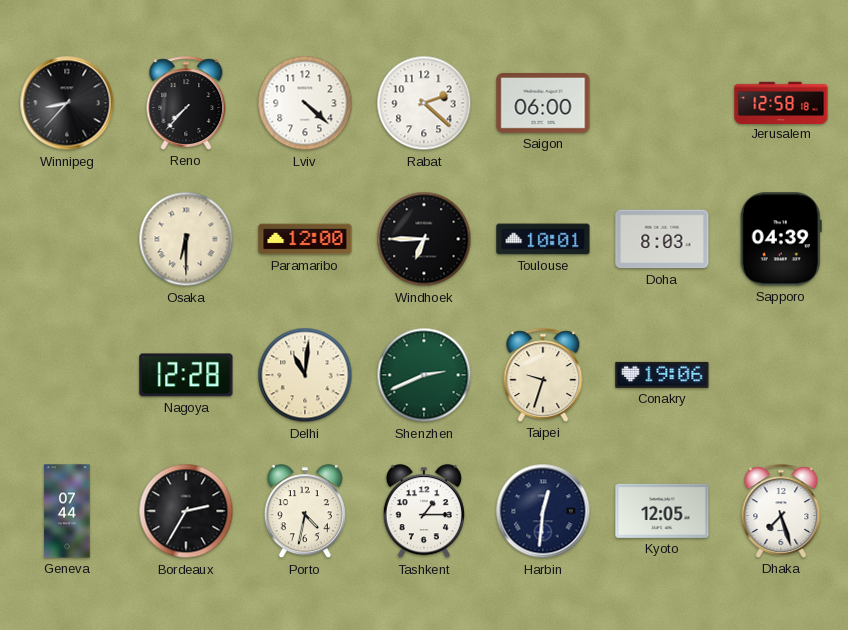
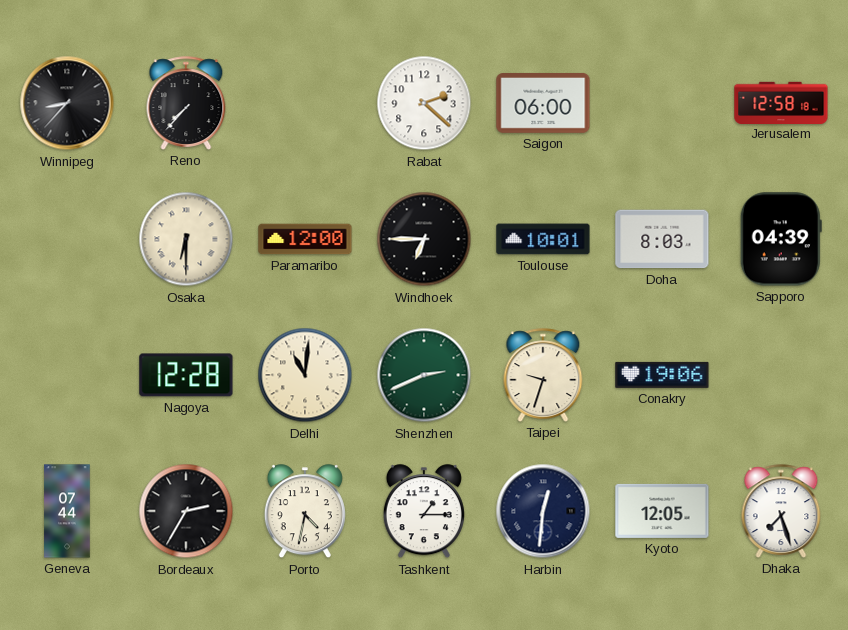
Lviv: 4:22 -> none (305, 103)
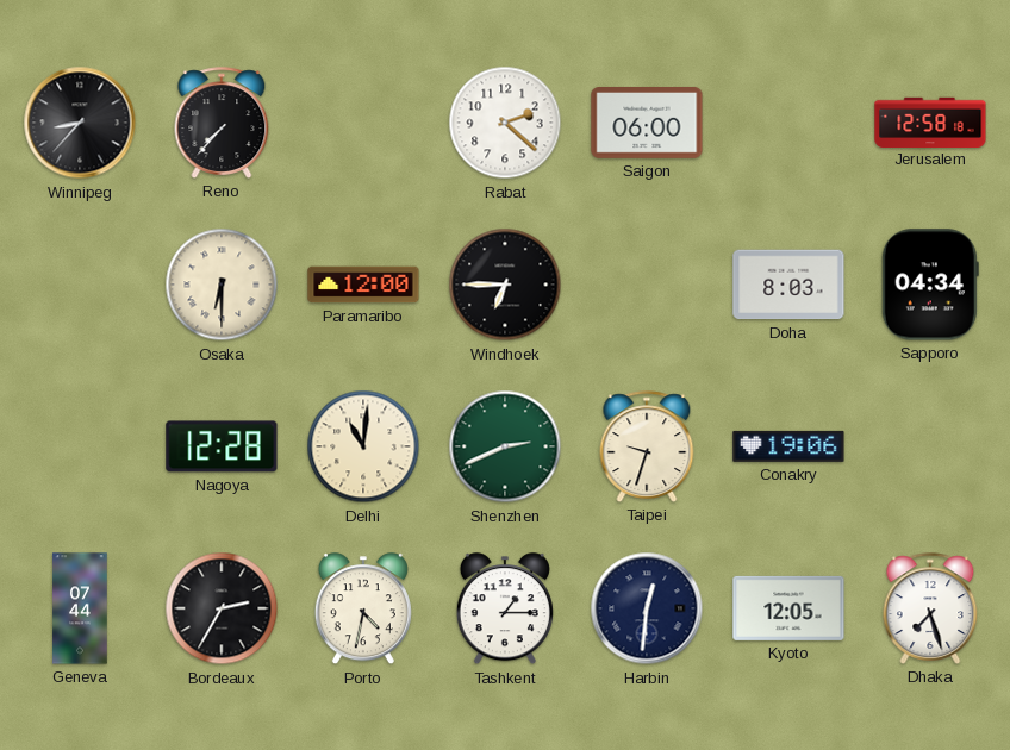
Toulouse: 10:01 -> none (543, 239)
Sapporo: 04:39 -> 04:34 (930, 285)
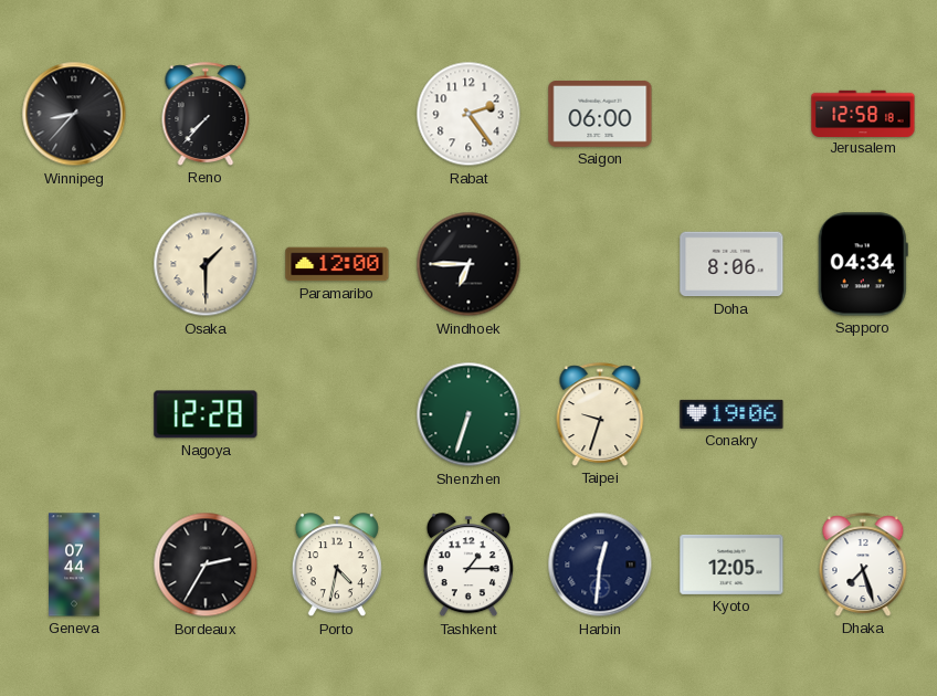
Rabat: 2:22 -> 2:24 (468, 114)
Osaka: 6:30 -> 1:30 (206, 264)
Doha: 8:03 -> 8:06 (731, 264)
Delhi: 11:01 -> none (363, 446)
Shenzhen: 2:41 -> 6:33 (468, 414)
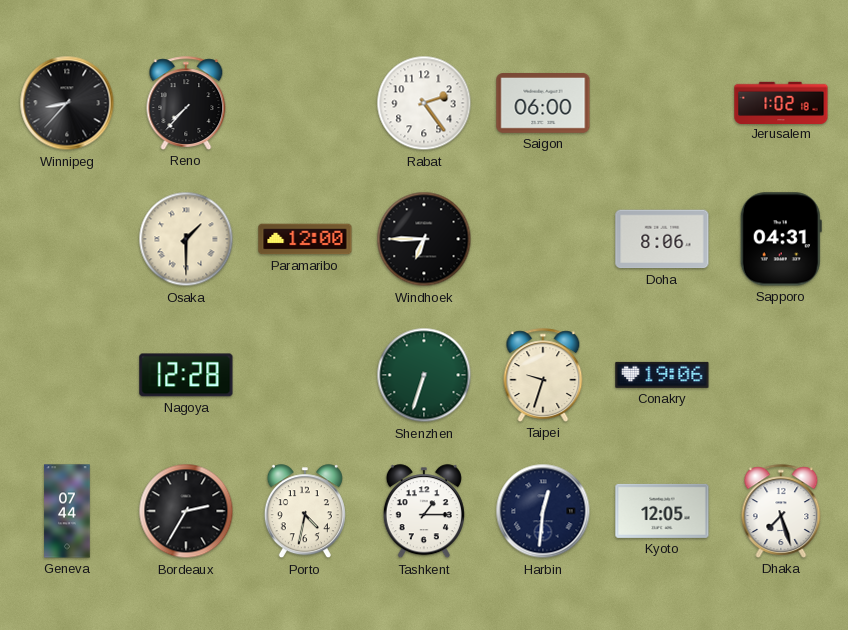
Jerusalem: 12:58 -> 1:02 (781, 102)
Sapporo: 04:34 -> 04:31 (781, 239)
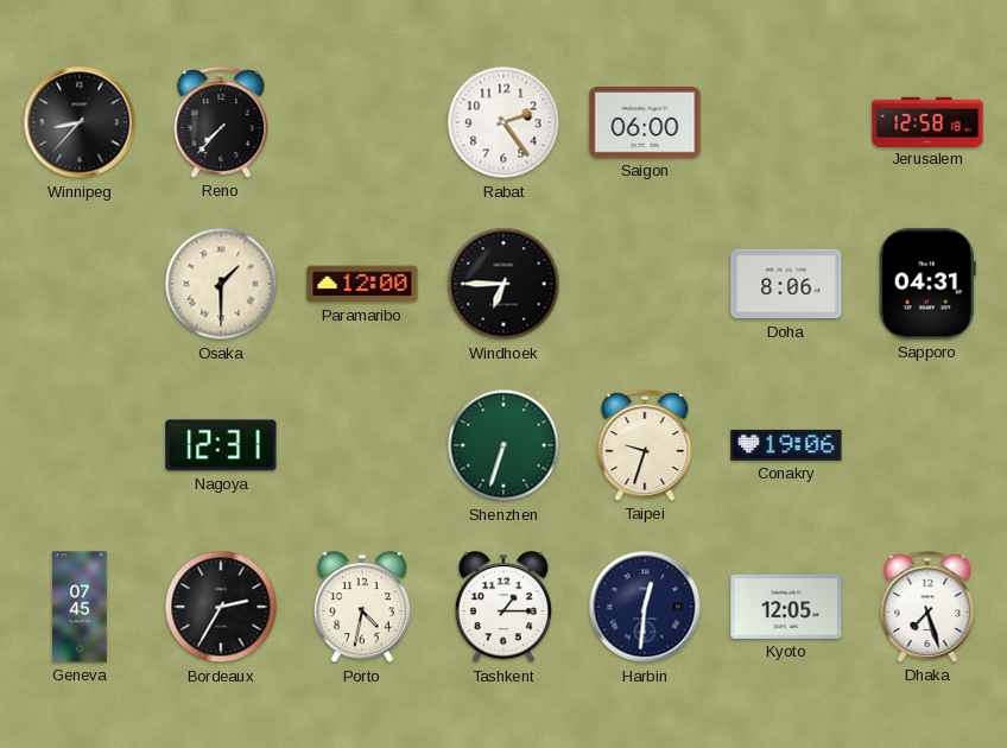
Jerusalem: 1:02 -> 12:58 (927, 121)
Nagoya: 12:28 -> 12:31 (221, 445)
Geneva: 07:44 -> 07:45 (80, 607)
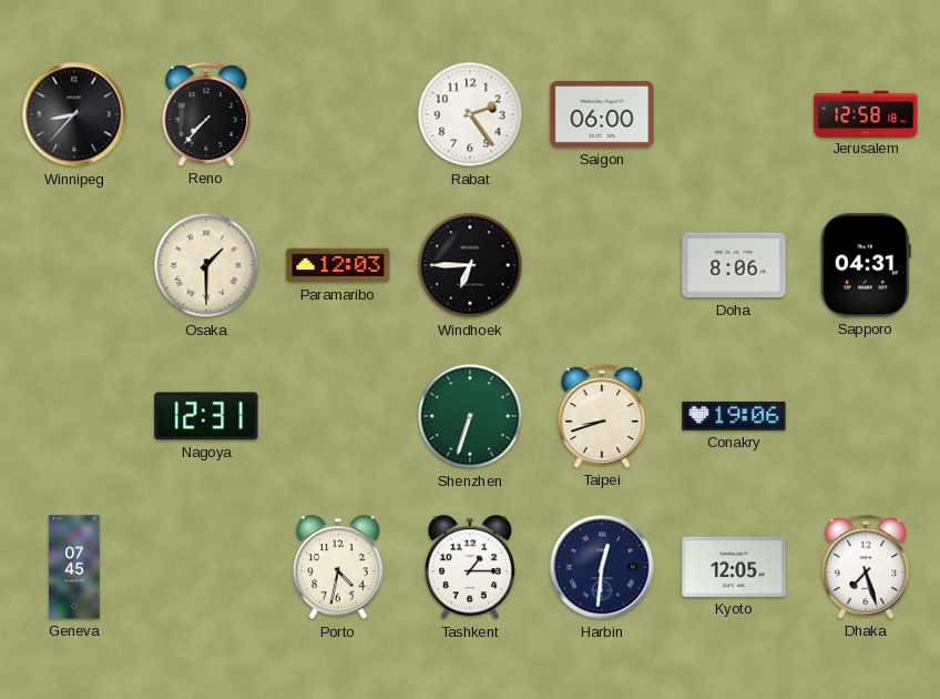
Paramaribo: 12:00 -> 12:03 (338, 265)
Taipei: 9:33 -> 8:42 (602, 416)
Bordeaux: 2:35 -> none (221, 607)
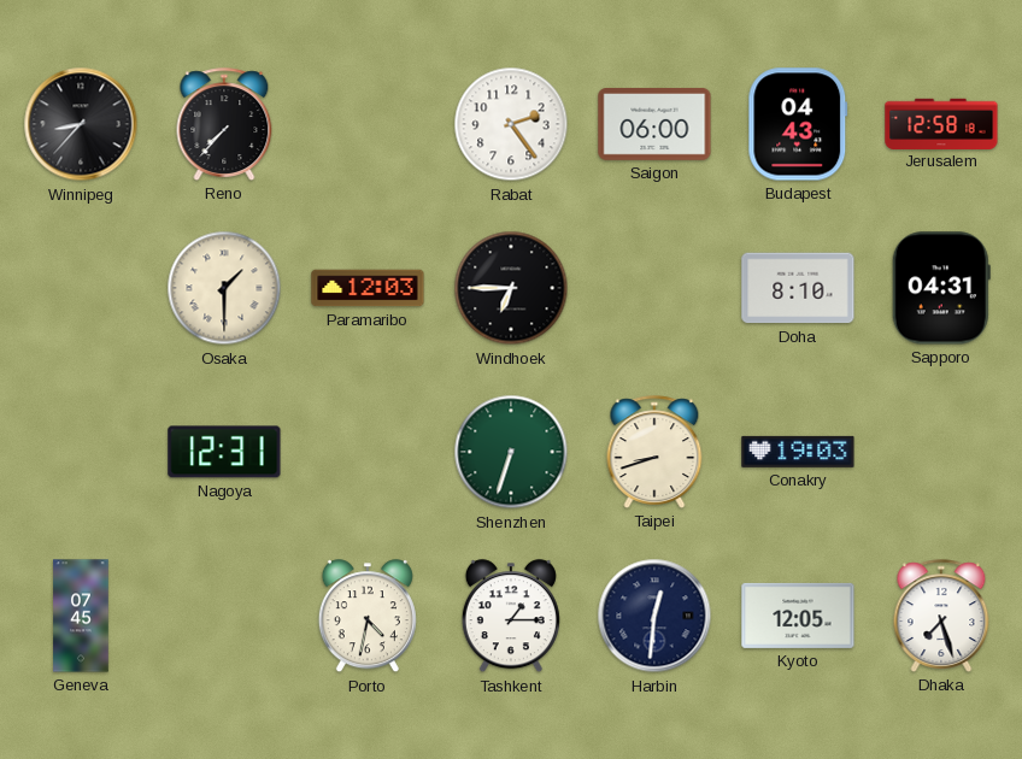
Budapest: none -> 04:43 (798, 124)
Doha: 8:06 -> 8:10 (798, 288)
Conakry: 19:06 -> 19:03 (798, 452)
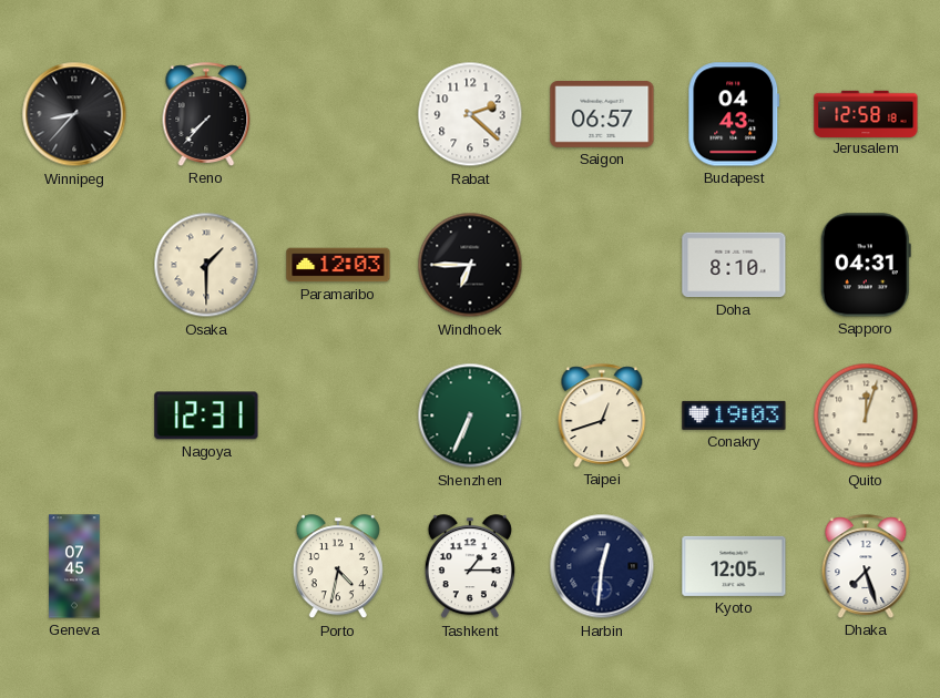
Rabat: 2:24 -> 2:22 (470, 114)
Saigon: 06:00 -> 06:57 (602, 115)
Shenzhen: 6:33 -> 6:34 (470, 415)
Taipei: 8:42 -> 12:42 (602, 415)
Quito: none -> 12:03 (866, 415)
